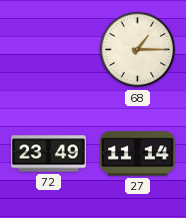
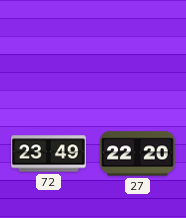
68: 1:15 -> none (138, 50)
27: 11:14 -> 22:20 (138, 154)
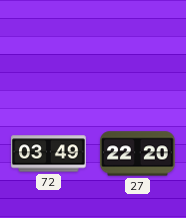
72: 23:49 -> 03:49 (49, 154)
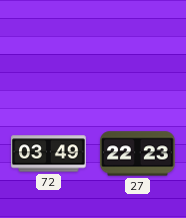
27: 22:20 -> 22:23 (138, 154)
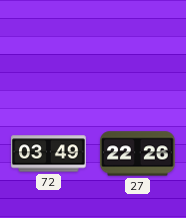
27: 22:23 -> 22:26 (138, 154)
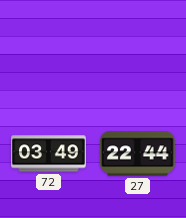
27: 22:26 -> 22:44 (138, 154)
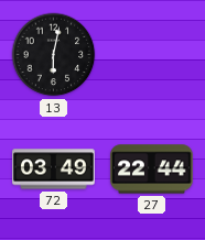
13: none -> 6:02 (54, 55)
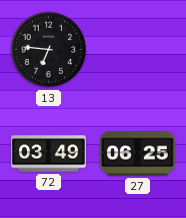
13: 6:02 -> 6:46 (49, 50)
27: 22:44 -> 06:25 (138, 154)
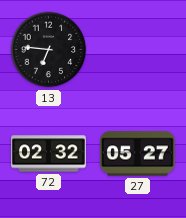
72: 03:49 -> 02:32 (49, 154)
27: 06:25 -> 05:27 (138, 154)
